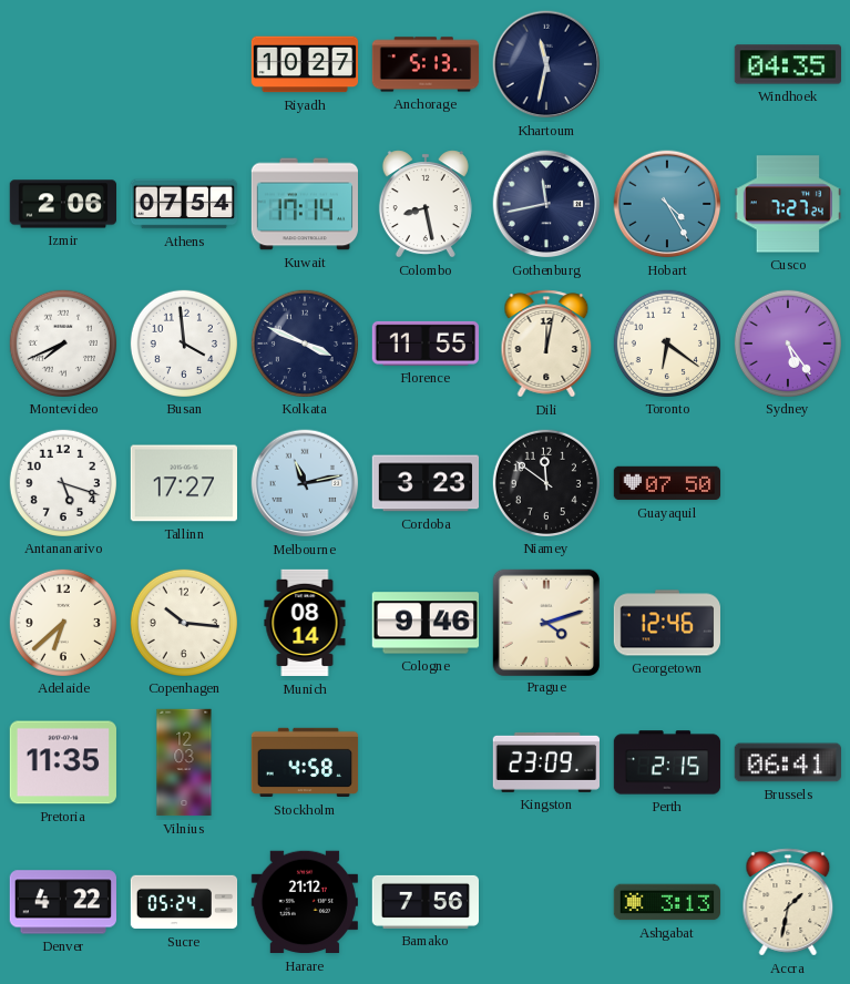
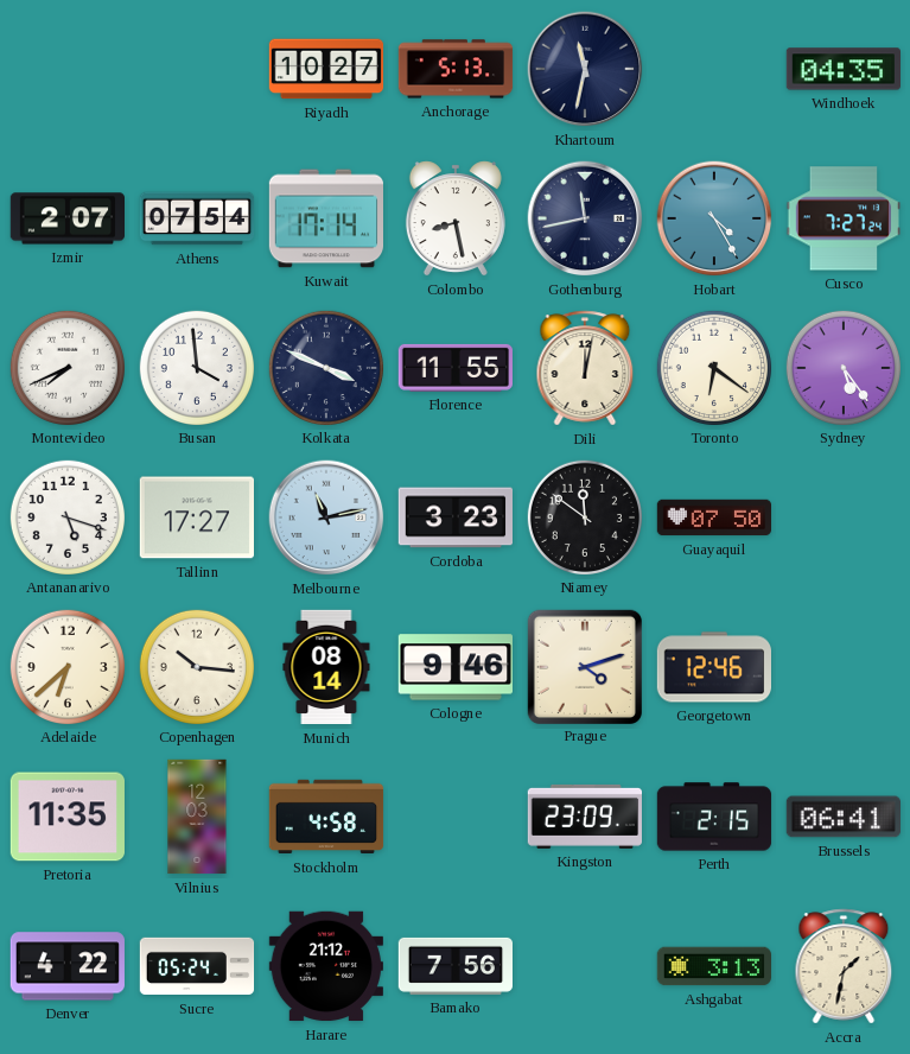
Izmir: 2:06 -> 2:07 (66, 218)
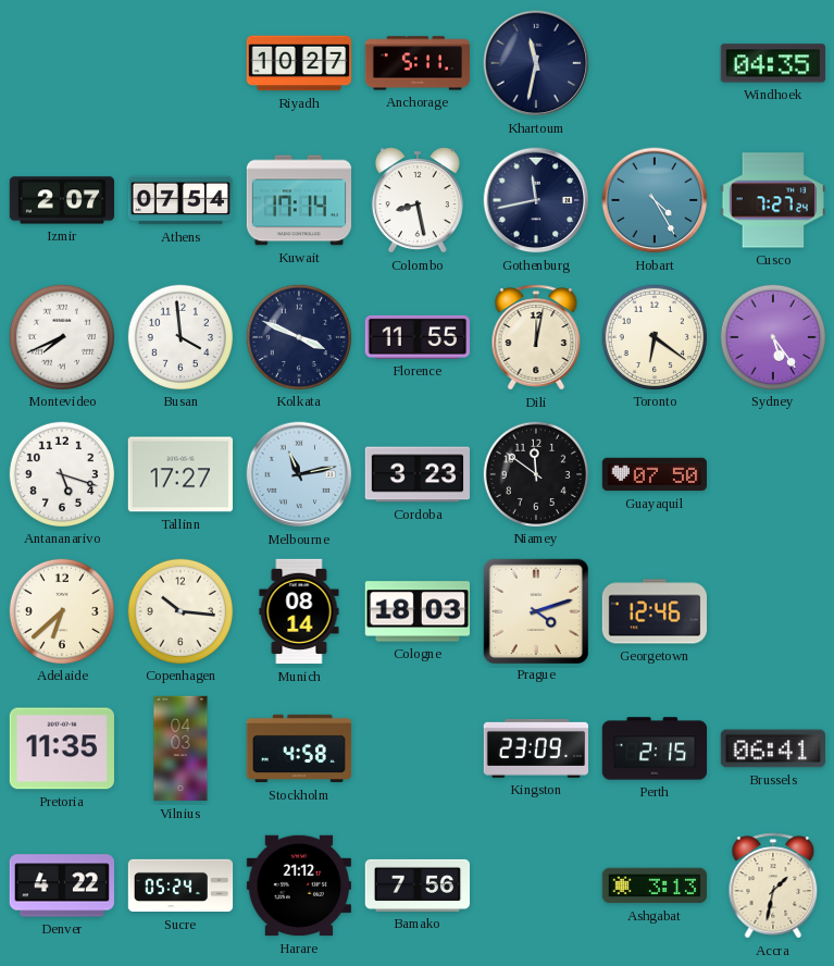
Anchorage: 5:13 -> 5:11 (418, 63)
Cologne: 9:46 -> 18:03 (416, 611)
Vilnius: 12:03 -> 04:03 (181, 748)
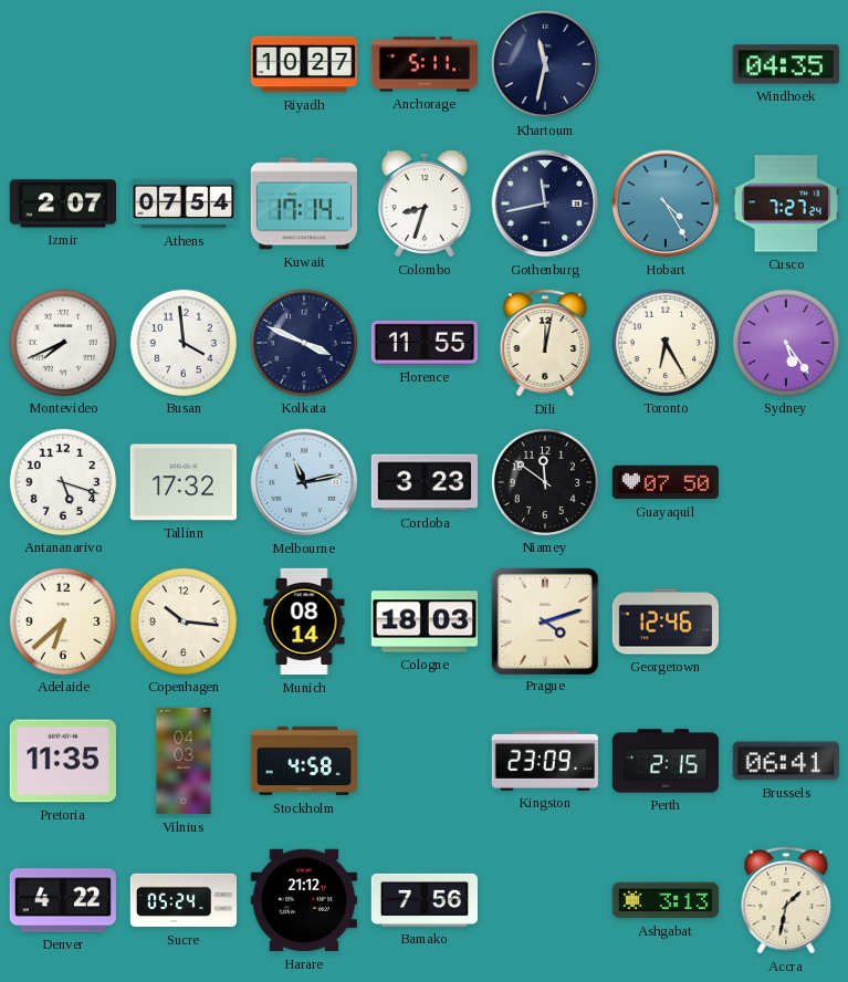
Colombo: 8:28 -> 8:33 (425, 203)
Toronto: 6:21 -> 6:25 (664, 342)
Tallinn: 17:27 -> 17:32 (182, 482)
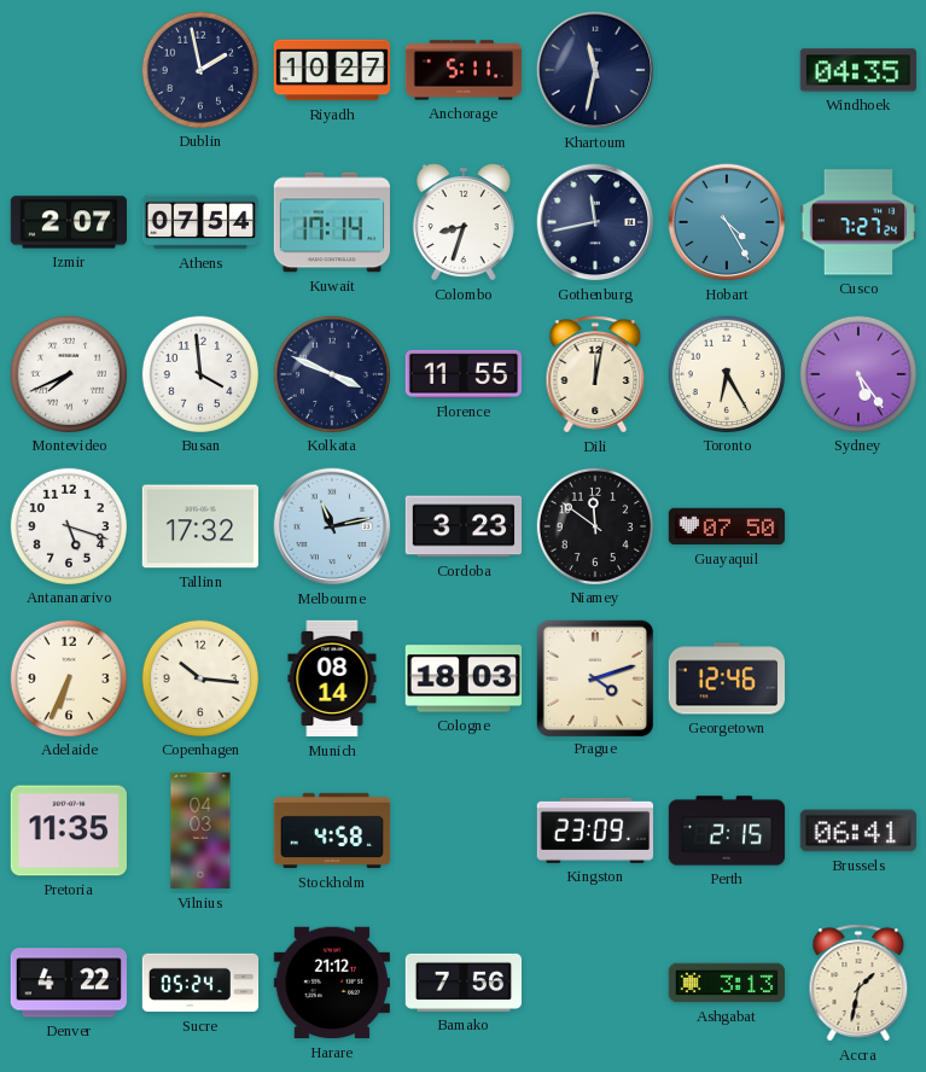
Dublin: none -> 1:58 (199, 69)
Adelaide: 6:38 -> 6:34 (68, 677)
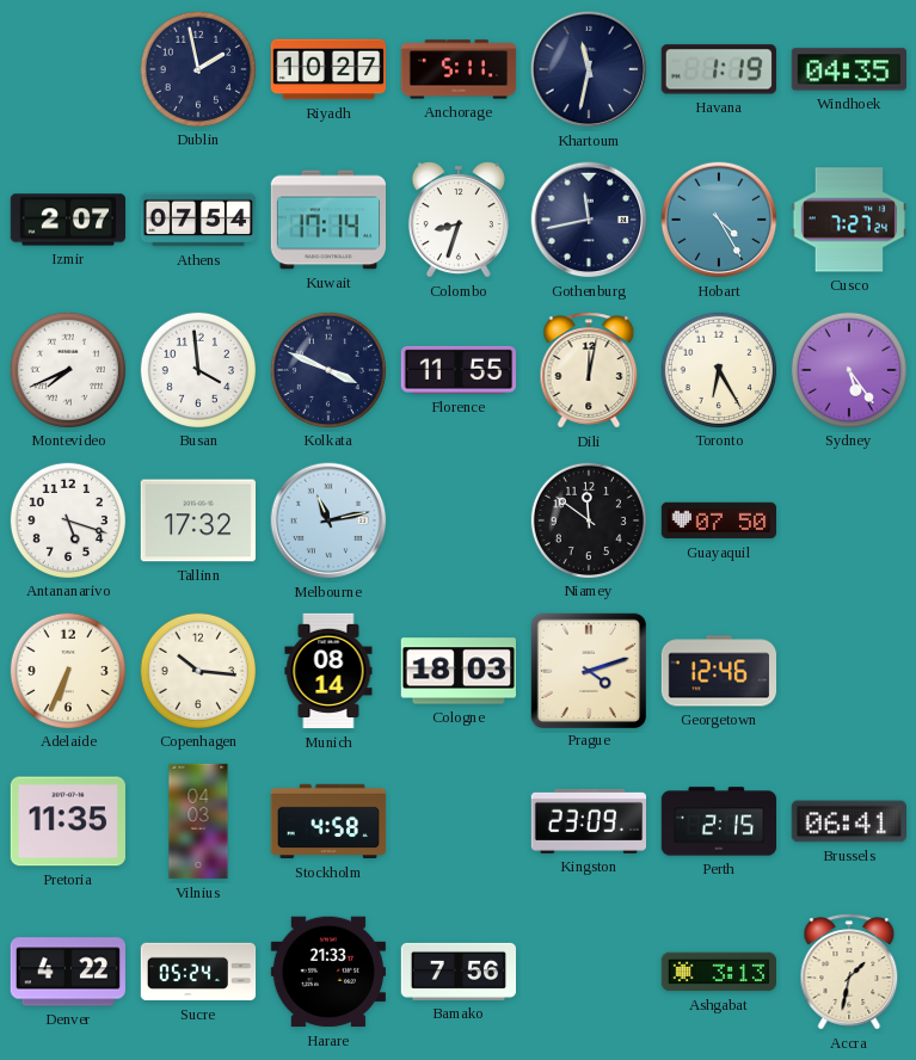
Havana: none -> 1:19 (719, 69)
Cordoba: 3:23 -> none (462, 526)
Harare: 21:12 -> 21:33 (328, 972)
